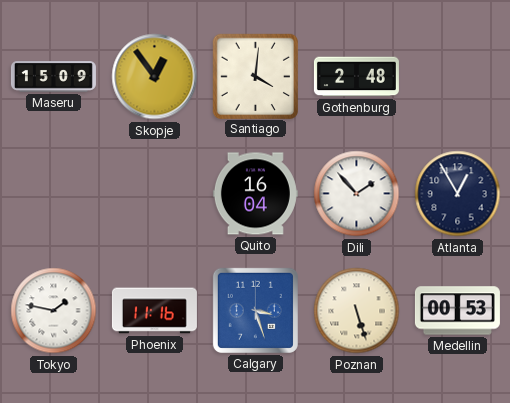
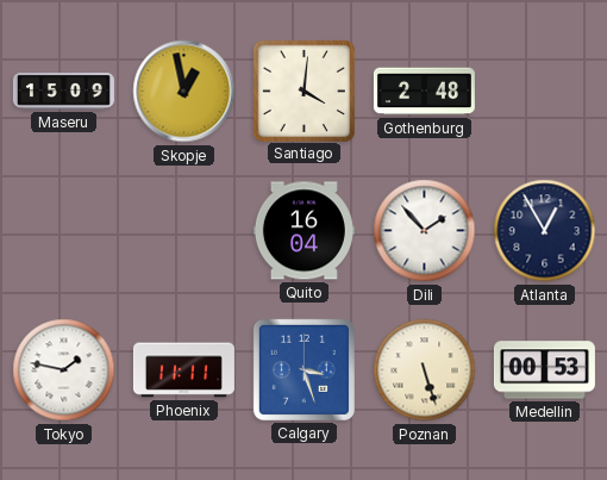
Skopje: 12:54 -> 12:58 (184, 92)
Phoenix: 11:16 -> 11:11 (183, 370)
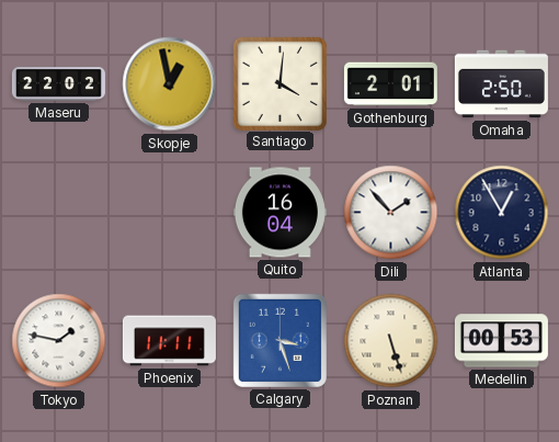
Maseru: 15:09 -> 22:02 (58, 84)
Gothenburg: 2:48 -> 2:01 (390, 84)
Omaha: none -> 2:50 (501, 84)
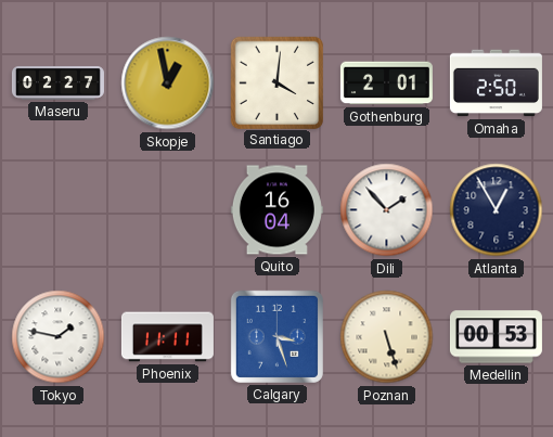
Maseru: 22:02 -> 02:27 (57, 83)
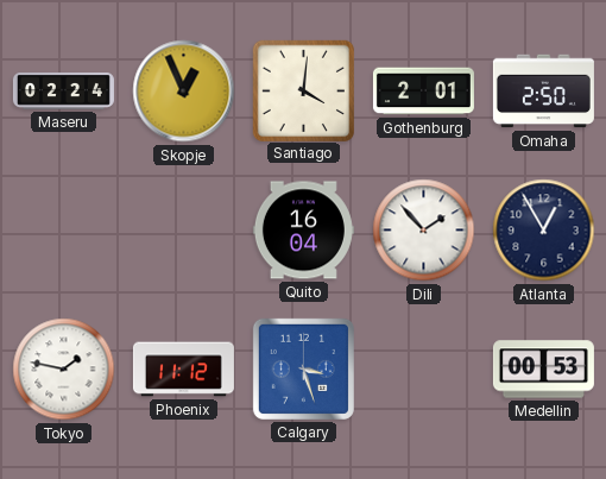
Maseru: 02:27 -> 02:24 (63, 92)
Skopje: 12:58 -> 12:56 (184, 92)
Phoenix: 11:11 -> 11:12 (183, 370)
Poznan: 5:27 -> none (387, 337)
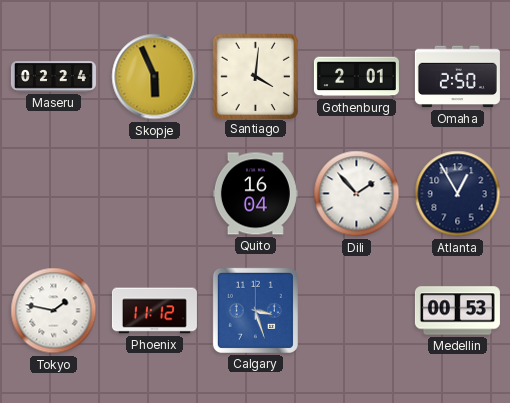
Skopje: 12:56 -> 5:56 (155, 77)
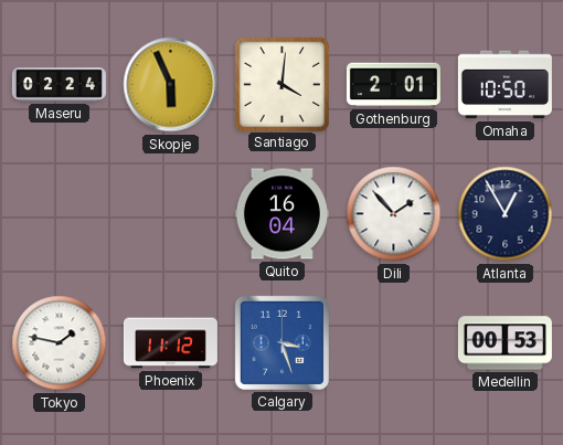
Omaha: 2:50 -> 10:50 (504, 85)
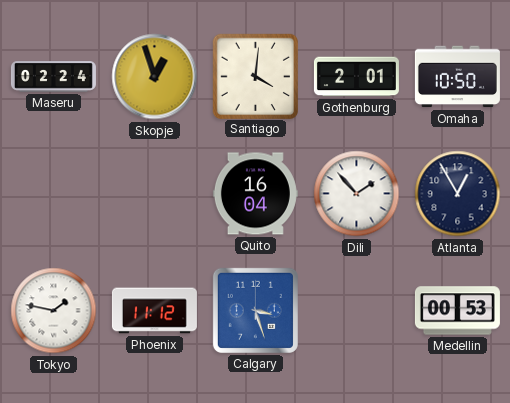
Skopje: 5:56 -> 12:57 (155, 77)
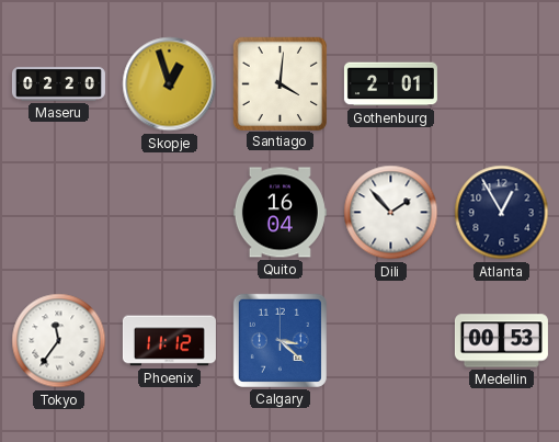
Maseru: 02:24 -> 02:20 (58, 84)
Omaha: 10:50 -> none (457, 77)
Tokyo: 1:47 -> 11:36 (59, 341)
Calgary: 3:27 -> 3:22 (279, 340)
